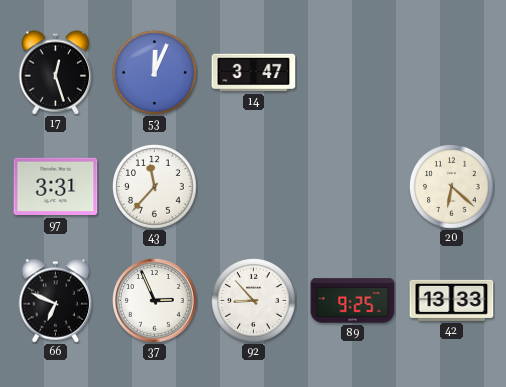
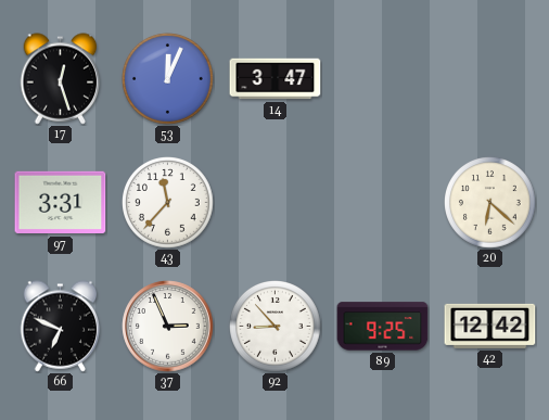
42: 13:33 -> 12:42 (490, 326)
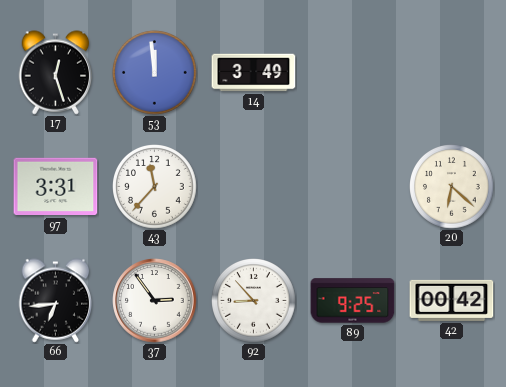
53: 12:04 -> 11:59 (155, 73)
14: 3:47 -> 3:49 (254, 73)
66: 6:49 -> 6:44 (56, 301)
37: 2:56 -> 2:54 (155, 301)
42: 12:42 -> 00:42 (452, 300)
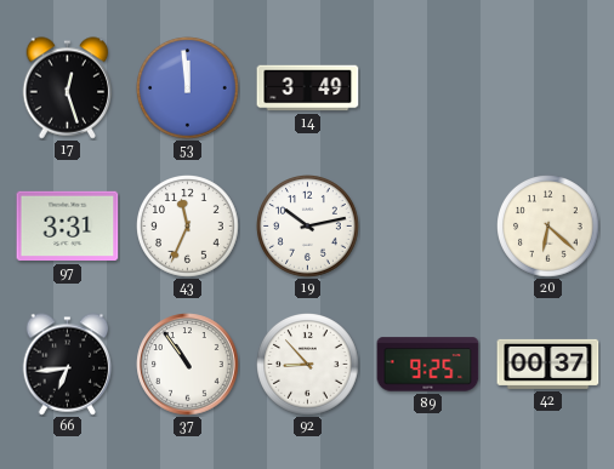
43: 11:37 -> 11:34 (188, 227)
19: none -> 10:13 (308, 227)
37: 2:54 -> 10:54 (188, 365)
42: 00:42 -> 00:37 (548, 364)
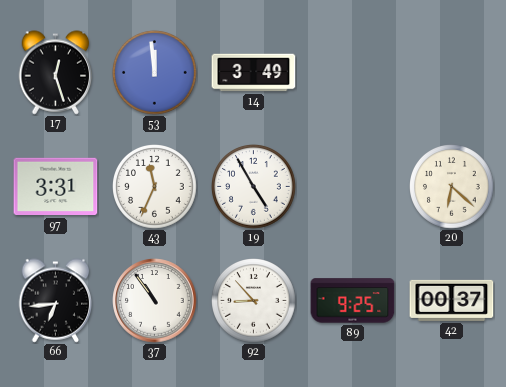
19: 10:13 -> 4:55 (254, 187)
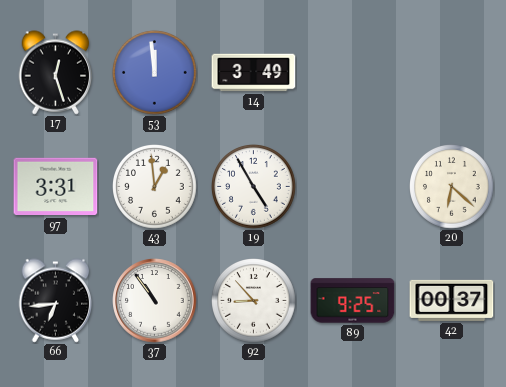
43: 11:34 -> 12:59 (155, 187)
